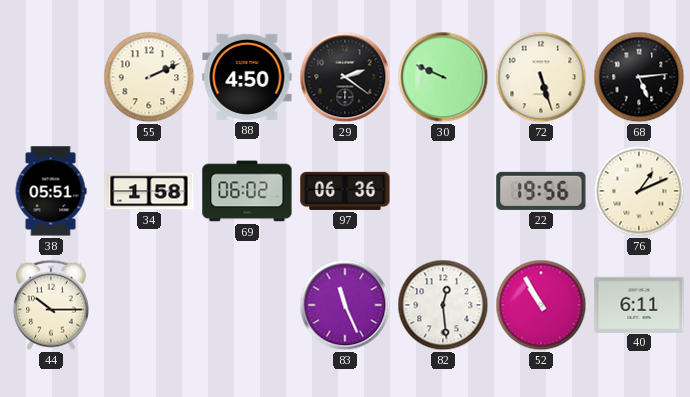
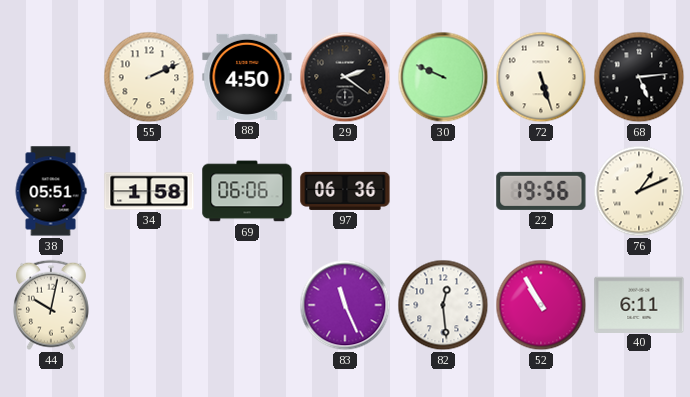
69: 06:02 -> 06:06 (247, 191)
44: 10:15 -> 10:02 (51, 305)
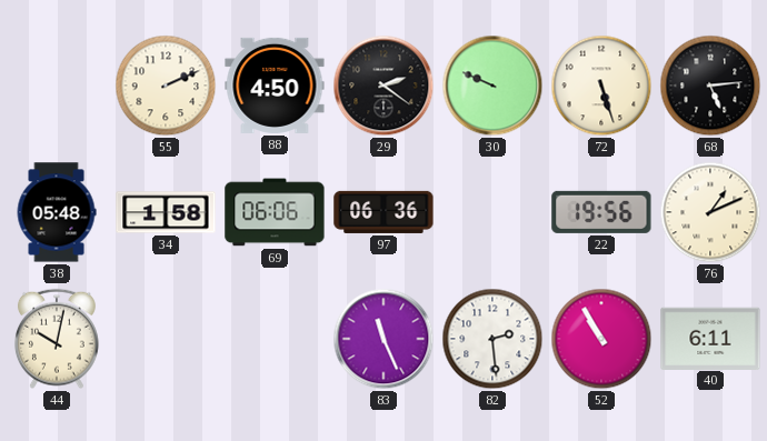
38: 05:51 -> 05:48 (57, 212)
82: 12:29 -> 2:29 (492, 339)
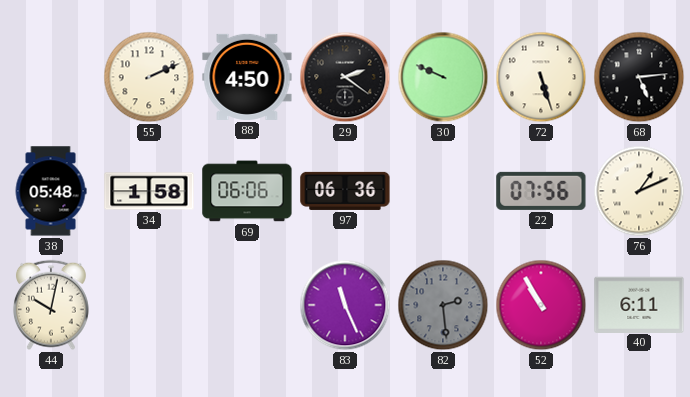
22: 19:56 -> 07:56 (541, 191)
82 dial: white -> grey (443, 305)
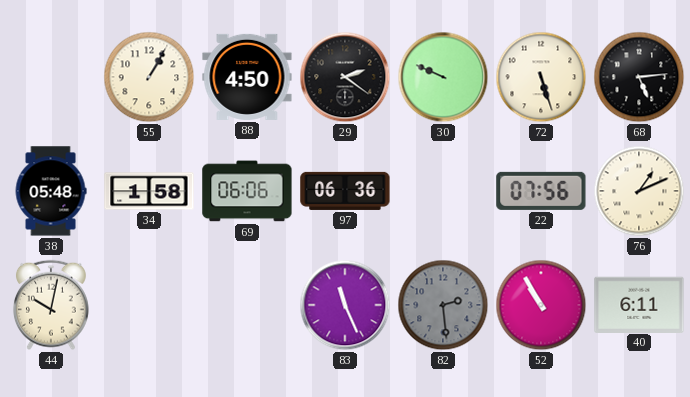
55: 2:11 -> 1:05 (149, 77)
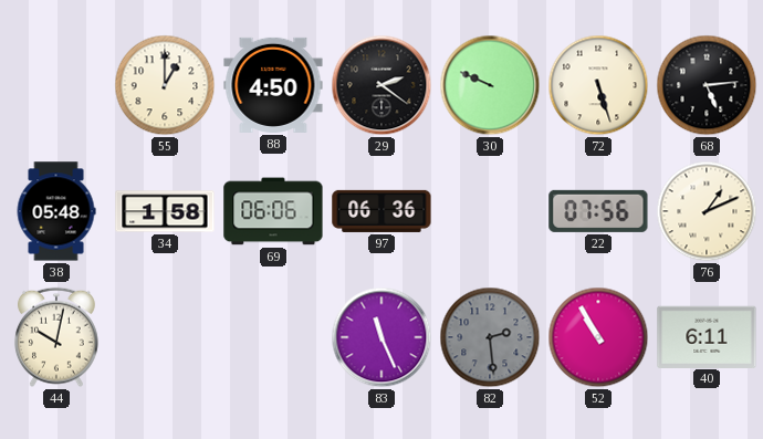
55: 1:05 -> 1:00 (165, 85)
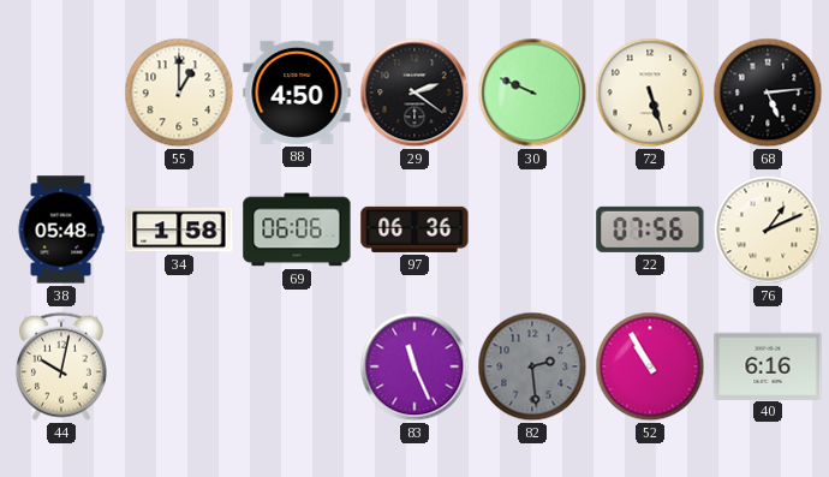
40: 6:11 -> 6:16 (768, 365)
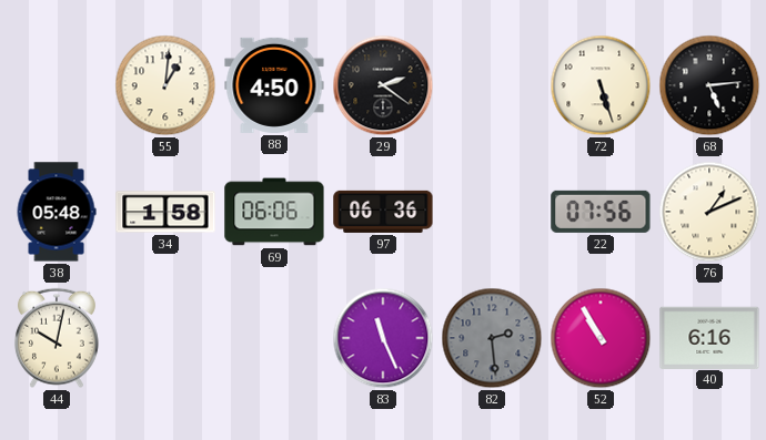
55: 1:00 -> 1:01 (165, 85)
30: 9:49 -> none (532, 93)
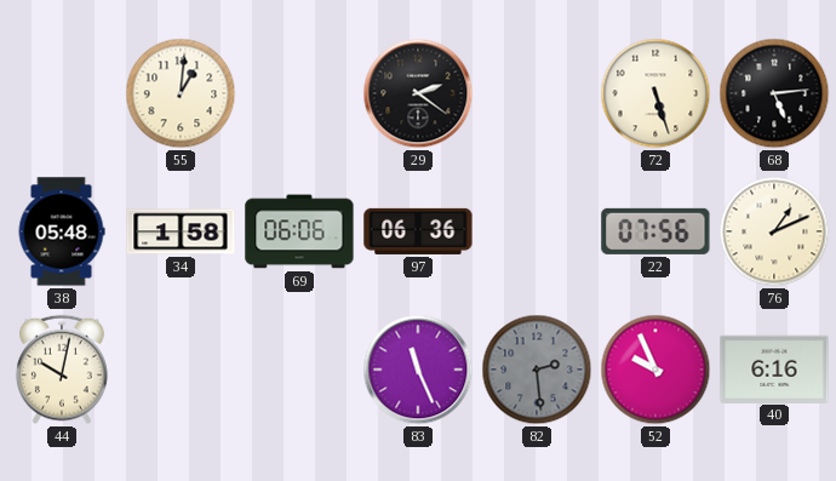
88: 4:50 -> none (274, 85)
52: 10:55 -> 9:56 (655, 370)
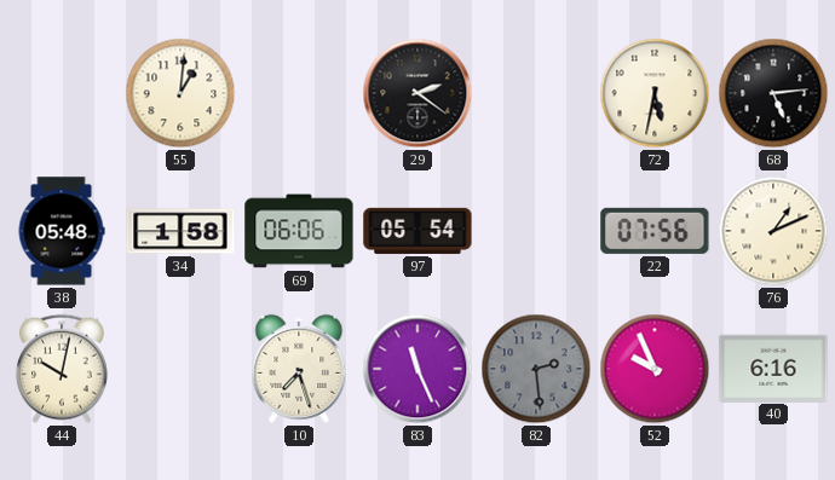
72: 5:27 -> 5:32 (655, 93)
97: 06:36 -> 05:54 (417, 231)
10: none -> 7:27 (299, 369)
